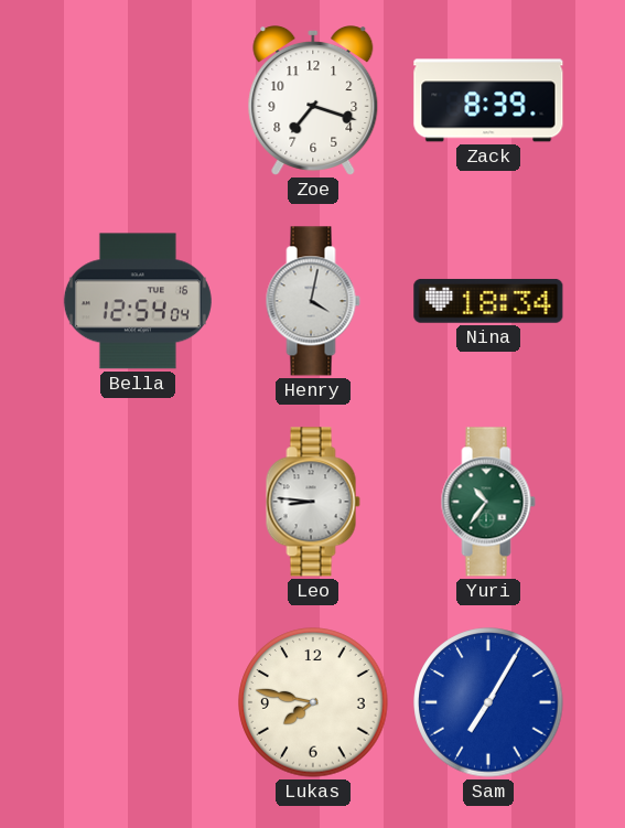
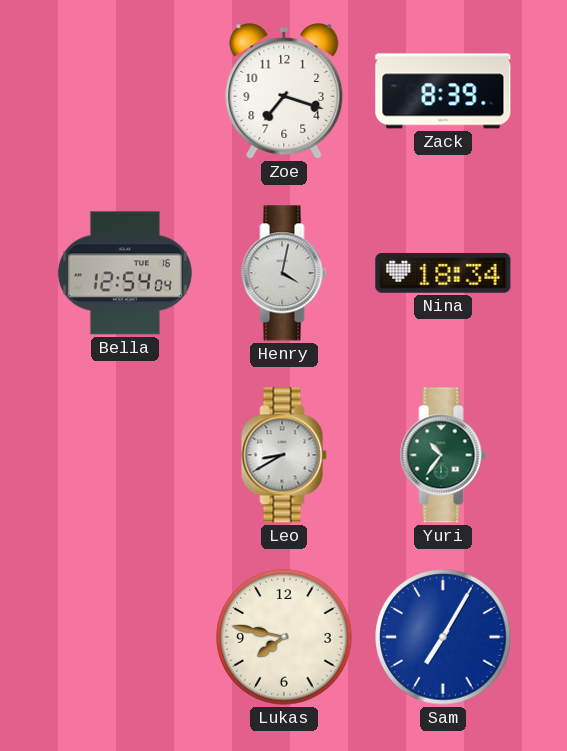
Leo: 8:46 -> 8:40 (284, 455)
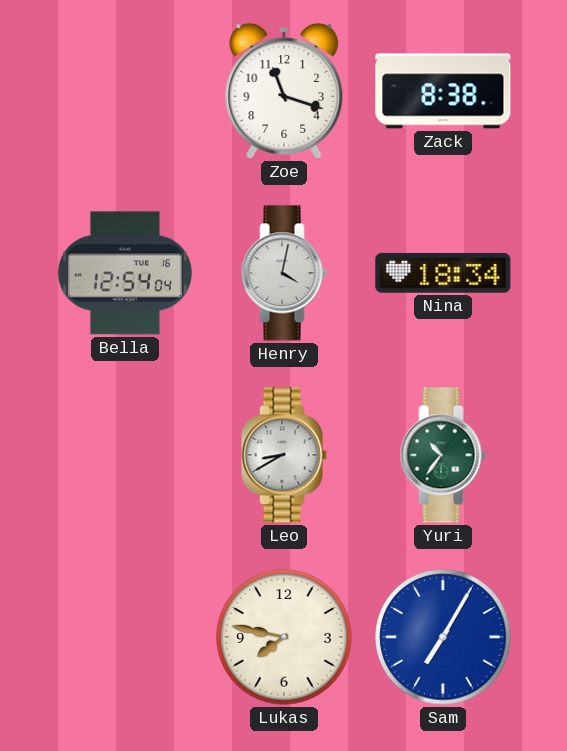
Zoe: 7:18 -> 11:18 (284, 92)
Zack: 8:39 -> 8:38 (443, 91)
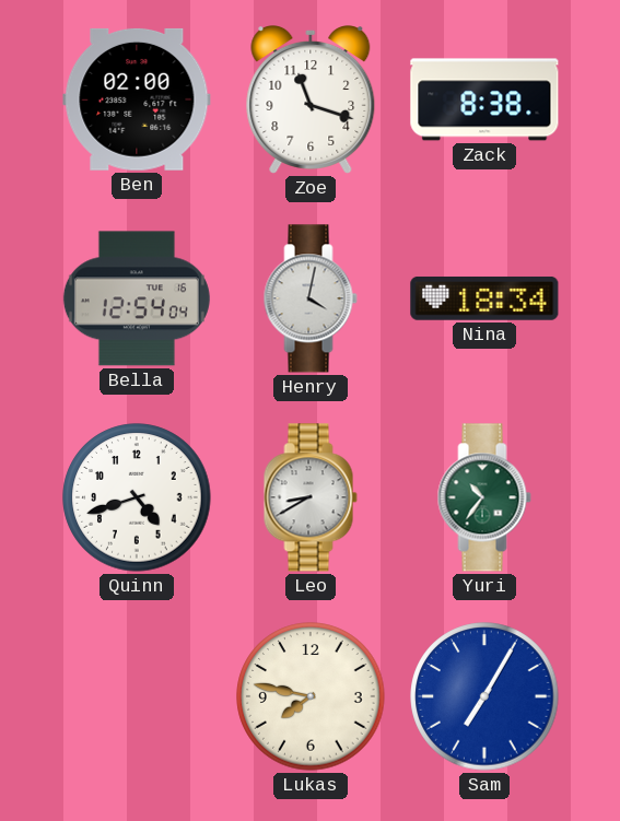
Ben: none -> 02:00 (137, 99)
Quinn: none -> 4:42 (137, 497)
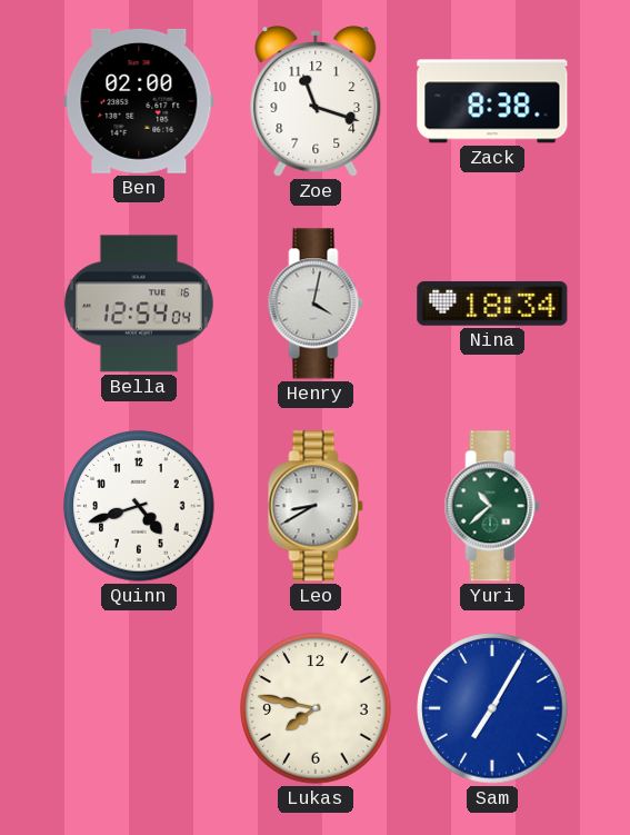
Yuri: 10:36 -> 10:38 (492, 506)
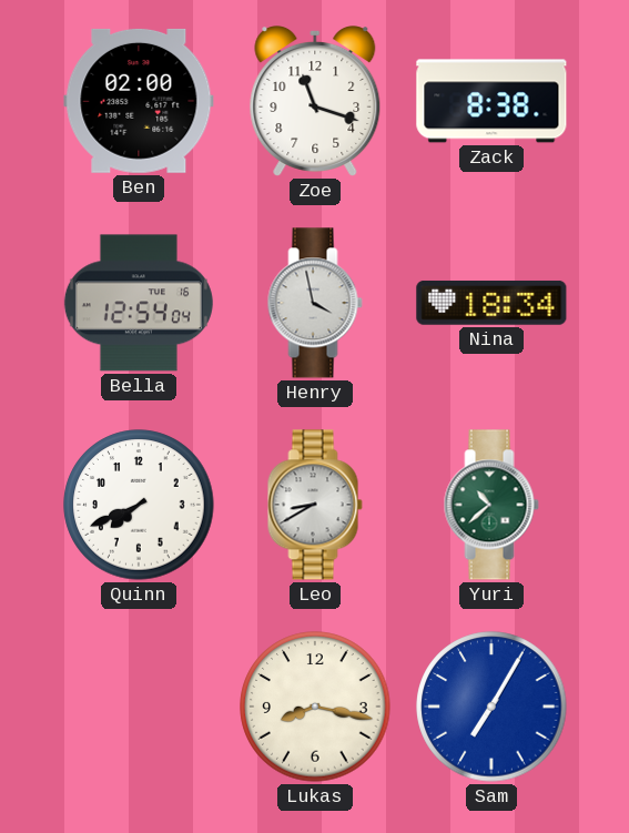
Henry: 4:02 -> 3:58 (315, 303)
Quinn: 4:42 -> 7:41 (139, 505)
Lukas: 7:47 -> 8:17 (315, 707)
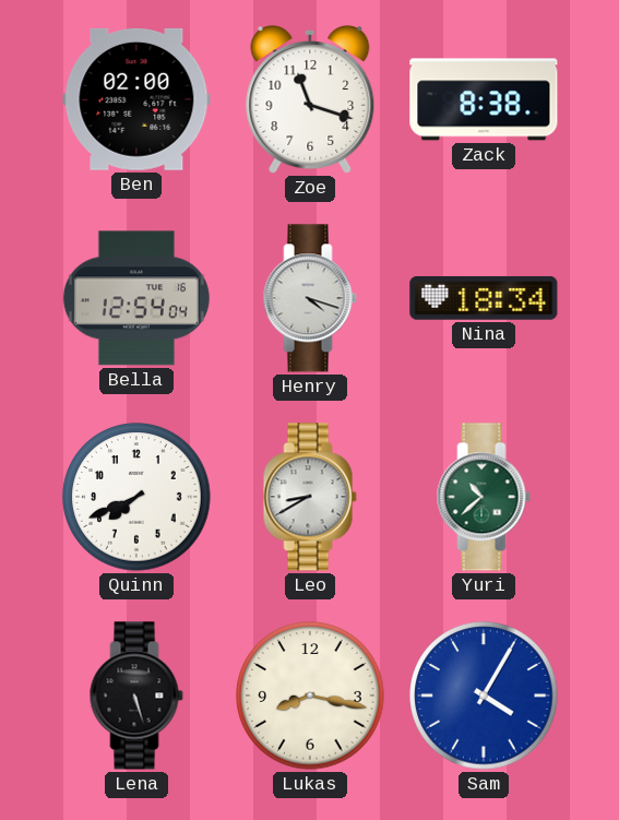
Henry: 3:58 -> 4:18 (310, 298)
Lena: none -> 5:27 (136, 696)
Sam: 7:05 -> 4:05 (484, 696)
